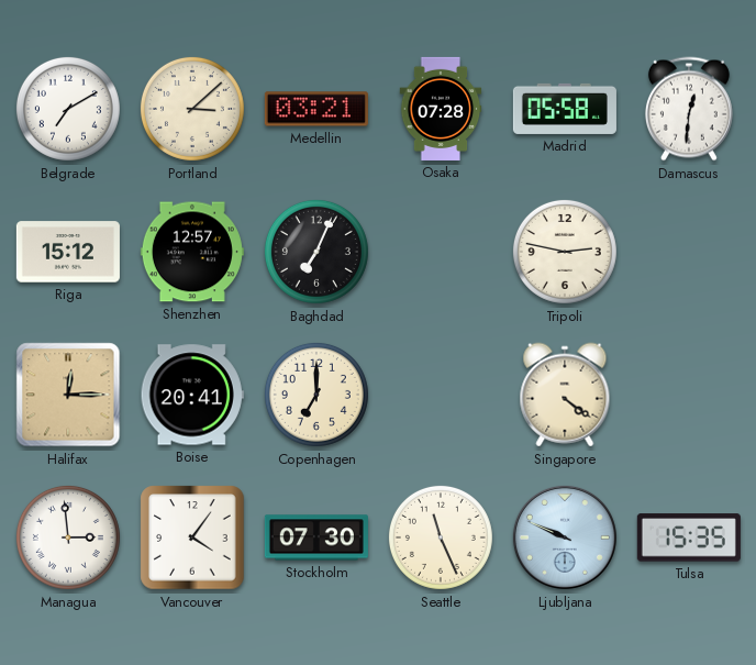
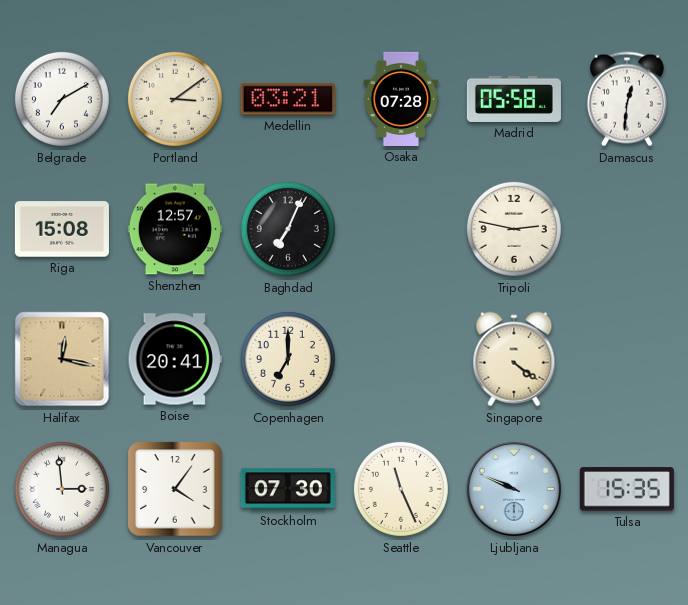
Portland: 3:08 -> 3:09 (175, 99)
Riga: 15:12 -> 15:08 (62, 229)
Halifax: 12:15 -> 12:17 (62, 359)
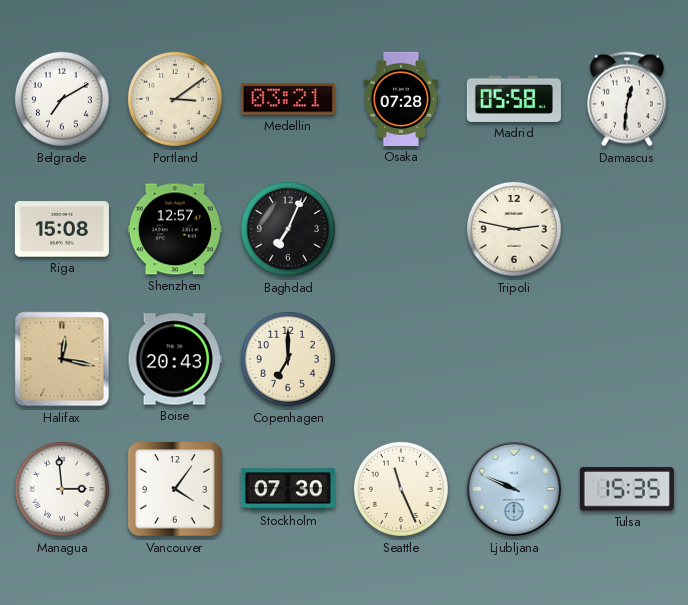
Boise: 20:41 -> 20:43 (175, 359)
Singapore: 4:21 -> none (514, 359)
